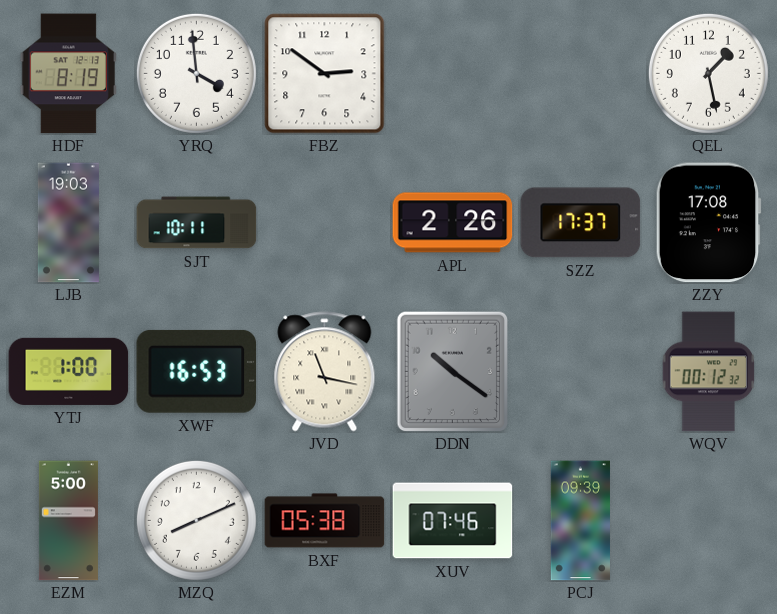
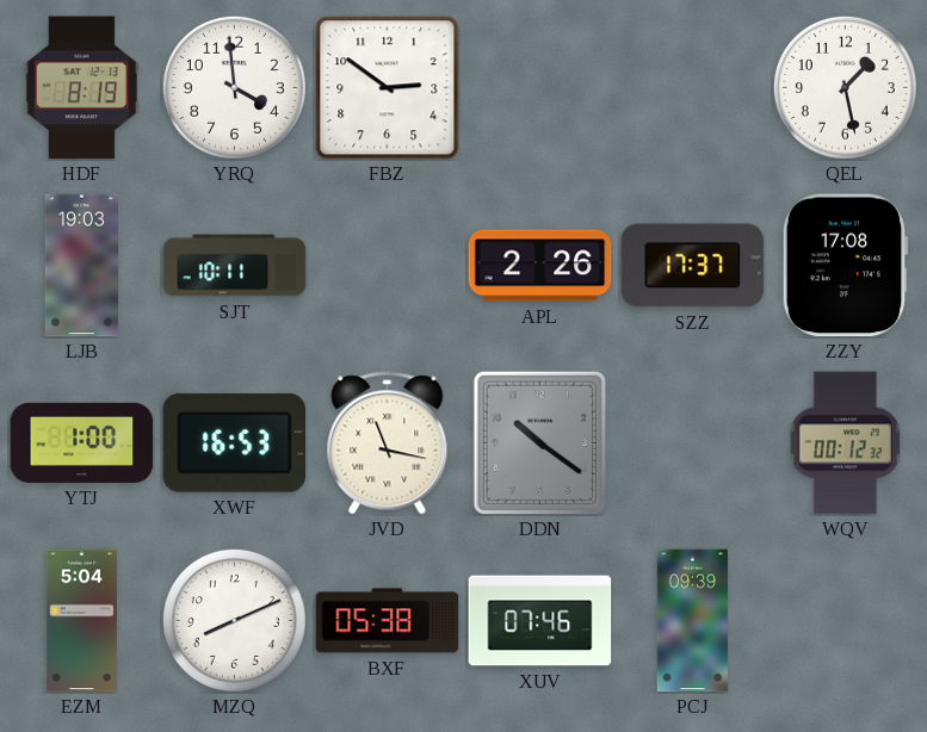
EZM: 5:00 -> 5:04 (81, 621)
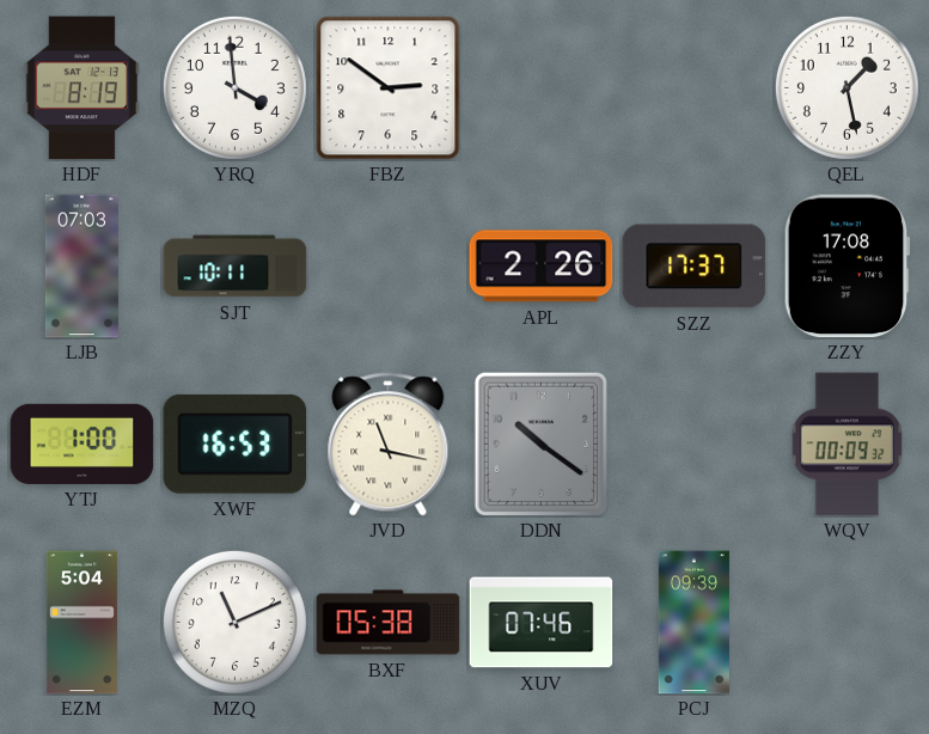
LJB: 19:03 -> 07:03 (81, 267)
WQV: 00:12 -> 00:09 (848, 445)
MZQ: 8:11 -> 11:11 (234, 622)
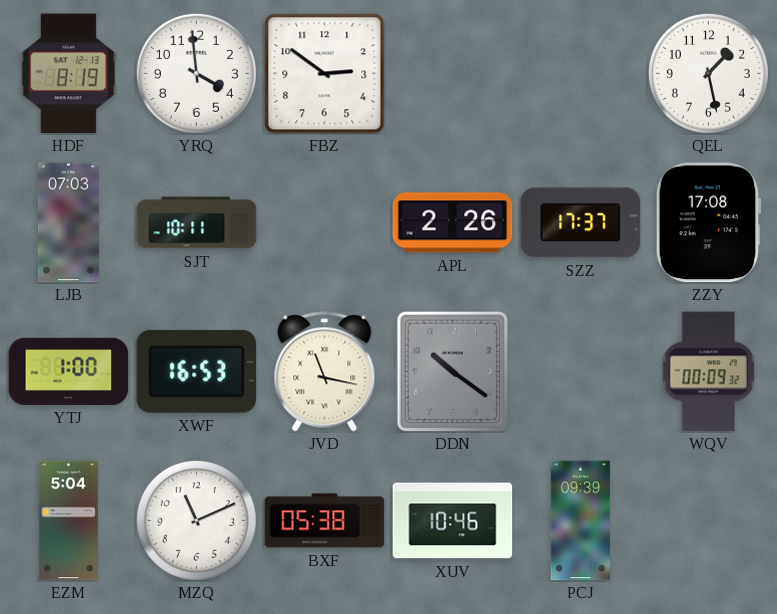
XUV: 07:46 -> 10:46 (453, 521)
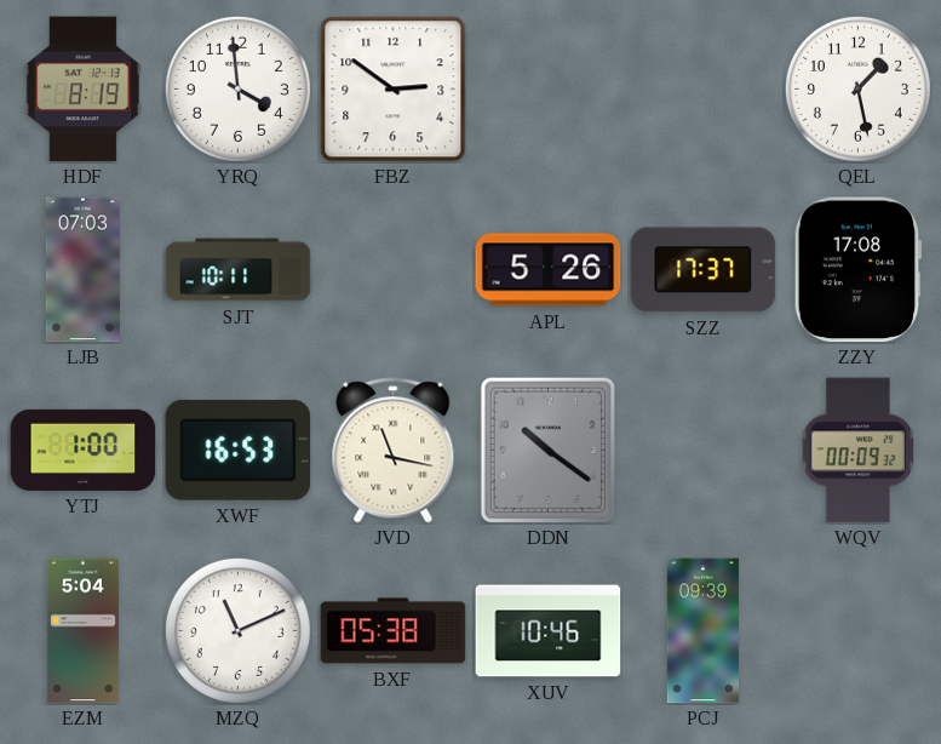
APL: 2:26 -> 5:26 (549, 270)
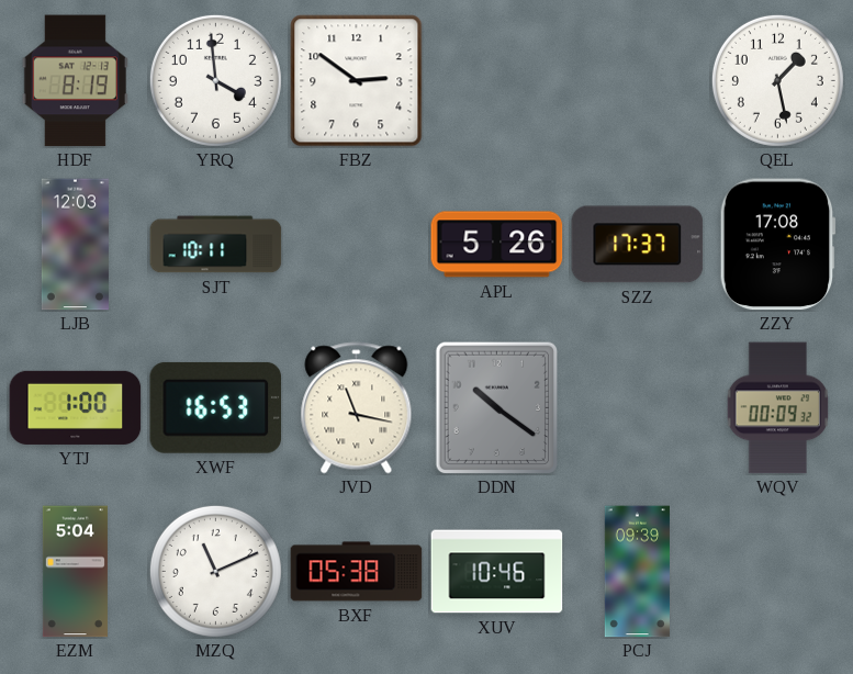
LJB: 07:03 -> 12:03 (75, 245)
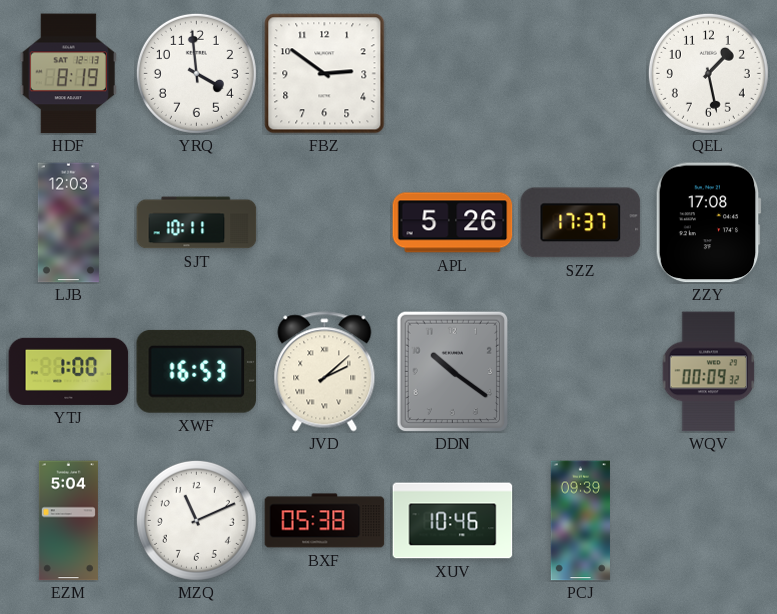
JVD: 11:17 -> 2:08 (325, 372)
